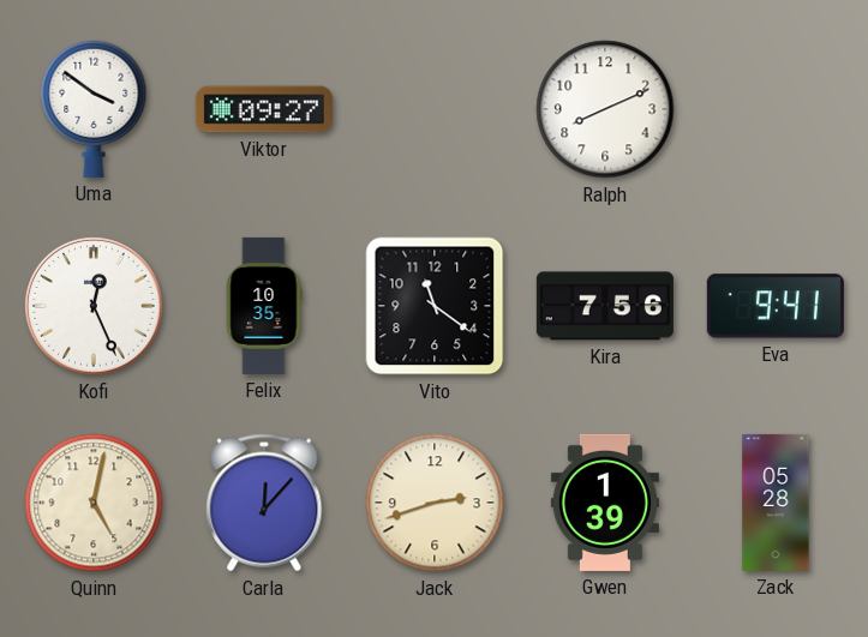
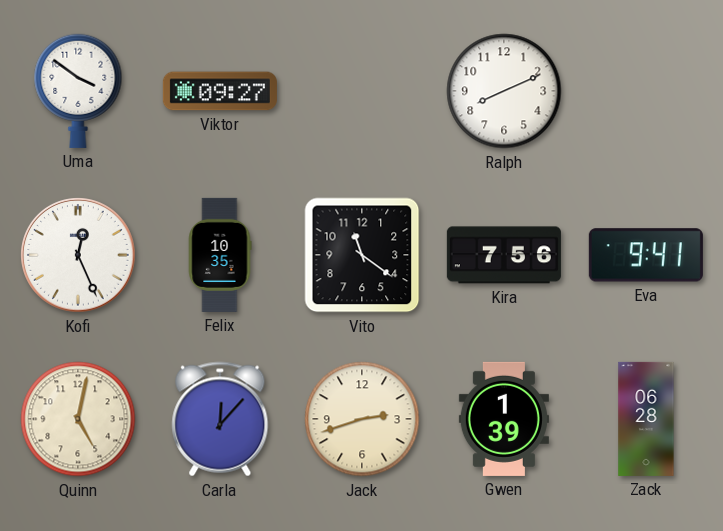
Zack: 05:28 -> 06:28 (646, 419)
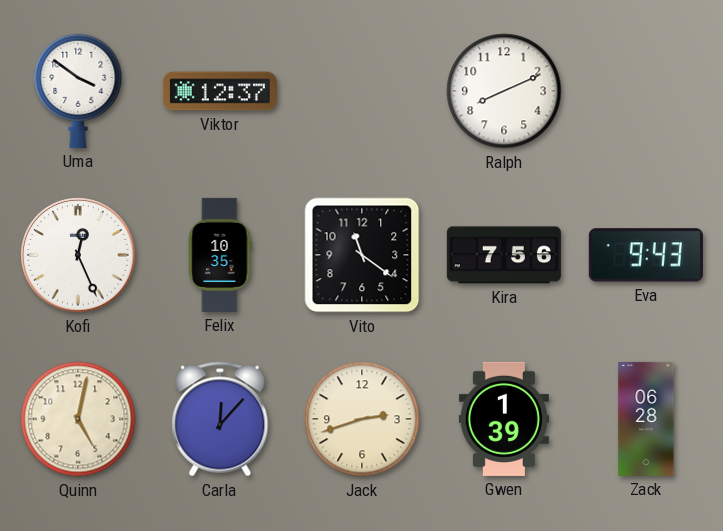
Viktor: 09:27 -> 12:37 (220, 91)
Eva: 9:41 -> 9:43 (646, 255)
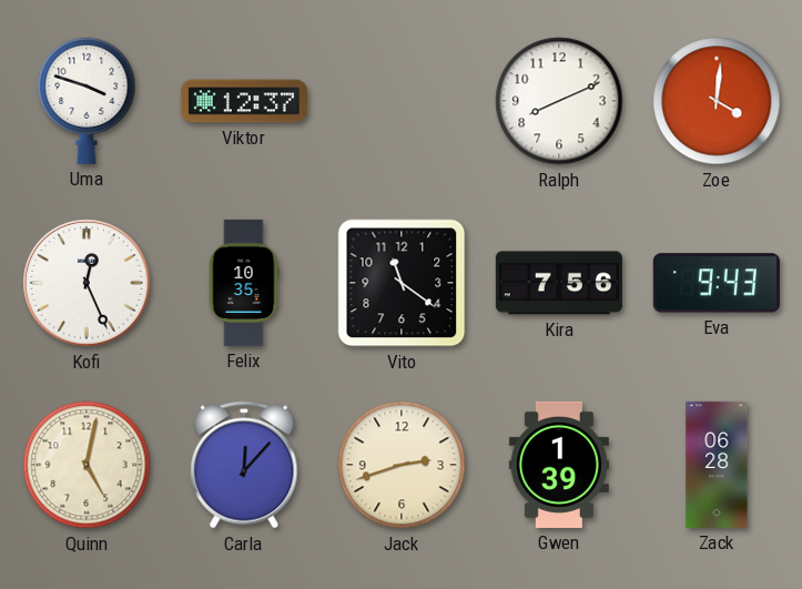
Uma: 3:51 -> 3:48 (87, 101)
Zoe: none -> 4:01 (717, 101)
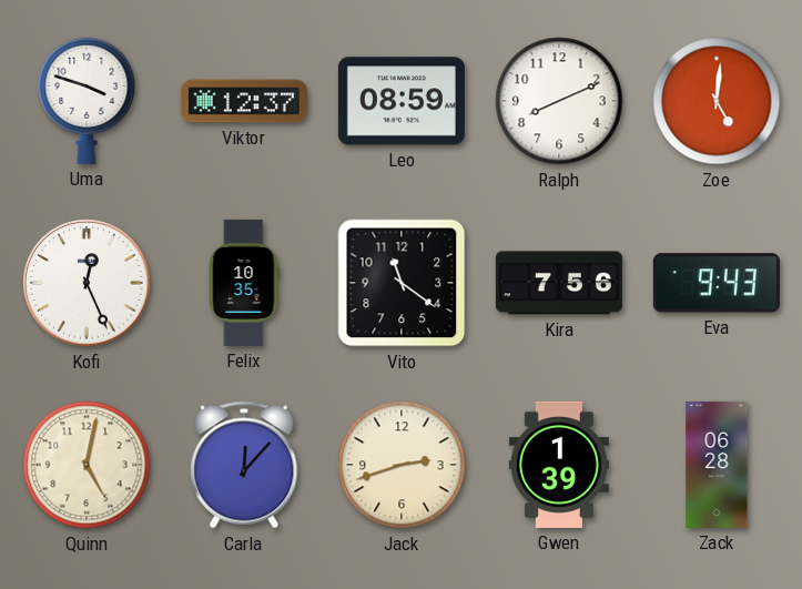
Leo: none -> 08:59 (402, 101)
Zoe: 4:01 -> 5:01 (717, 101)
